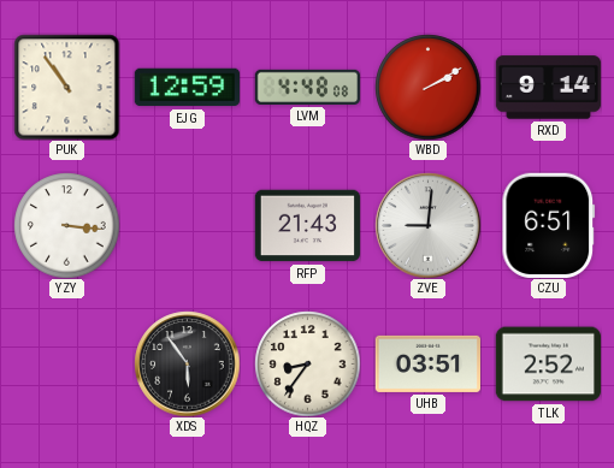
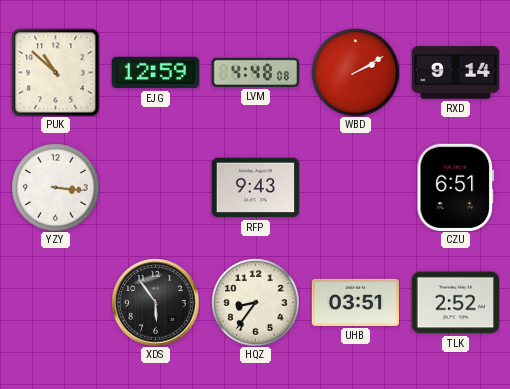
PUK: 10:54 -> 10:52 (55, 72)
RFP: 21:43 -> 9:43 (255, 188)
ZVE: 9:01 -> none (427, 225)
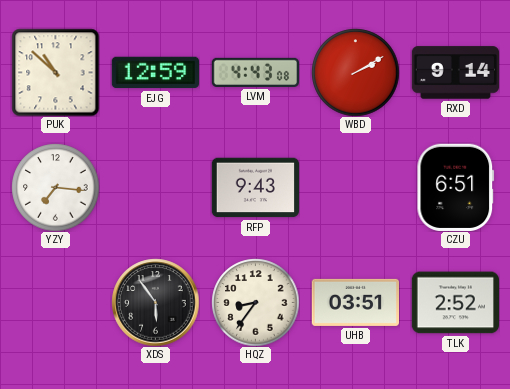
LVM: 4:48 -> 4:43 (255, 72)
YZY: 3:16 -> 7:16 (55, 187)
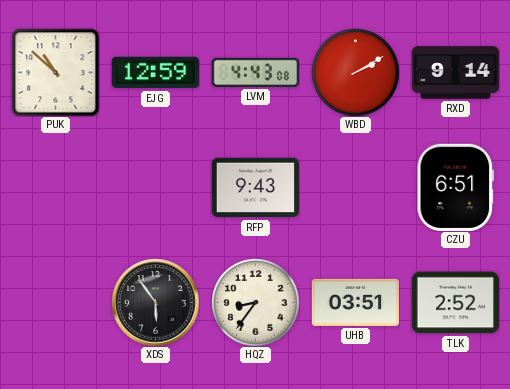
YZY: 7:16 -> none (55, 187)
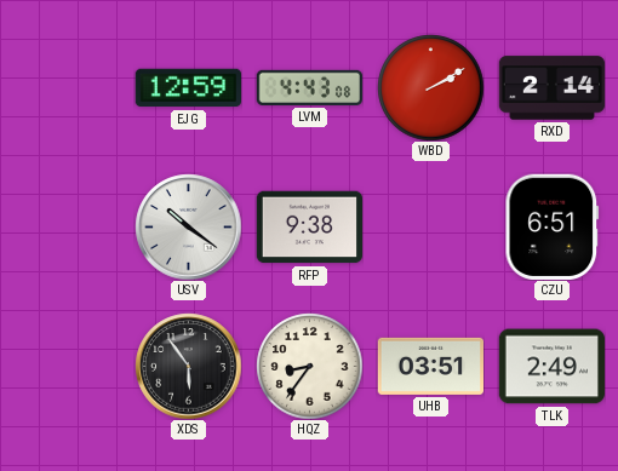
PUK: 10:52 -> none (55, 72)
RXD: 9:14 -> 2:14 (551, 88)
USV: none -> 10:21 (188, 226)
RFP: 9:43 -> 9:38 (309, 228)
TLK: 2:52 -> 2:49 (551, 367)
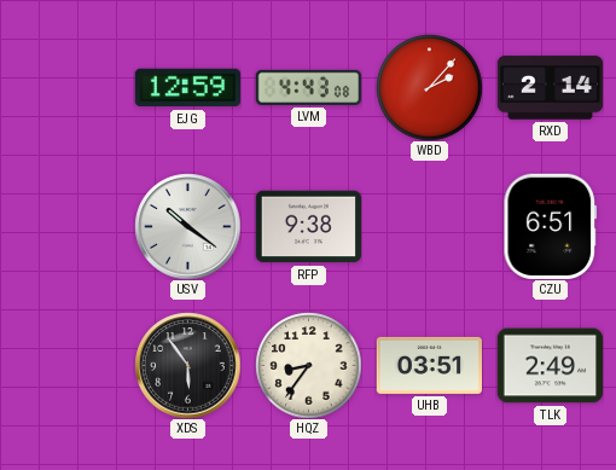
WBD: 2:10 -> 2:07 (429, 87)
